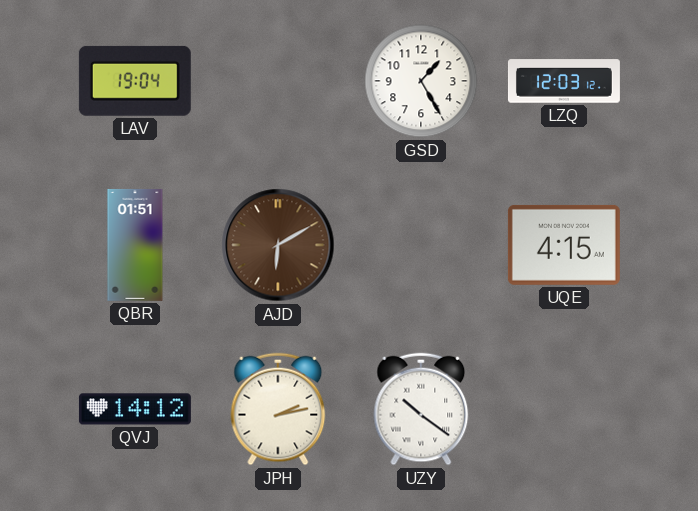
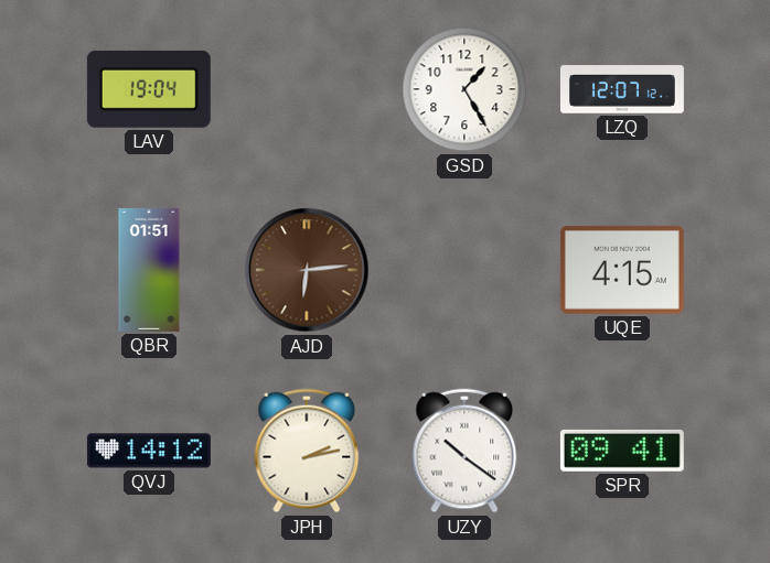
LZQ: 12:03 -> 12:07 (622, 89)
AJD: 6:10 -> 6:14 (307, 270)
SPR: none -> 09:41 (622, 451)
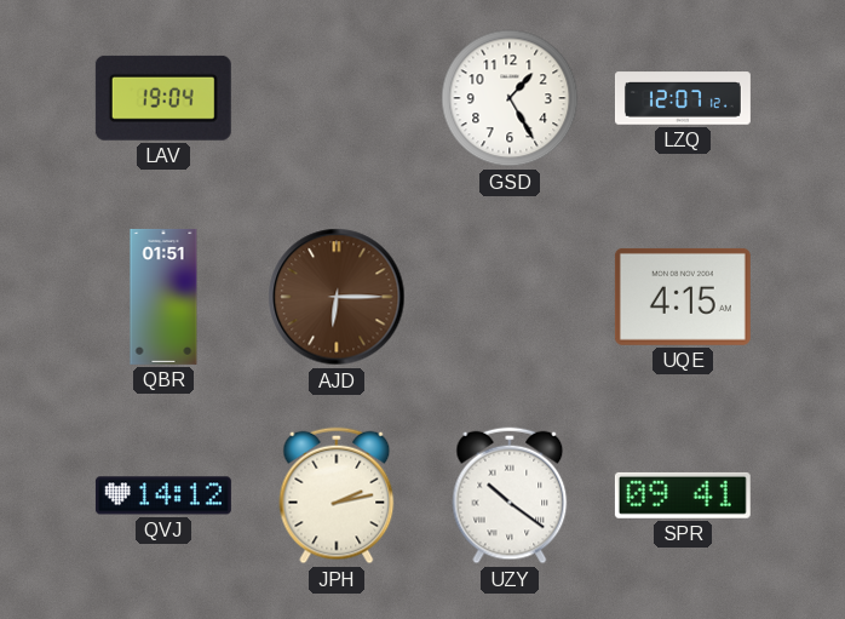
AJD: 6:14 -> 6:15 (337, 297)
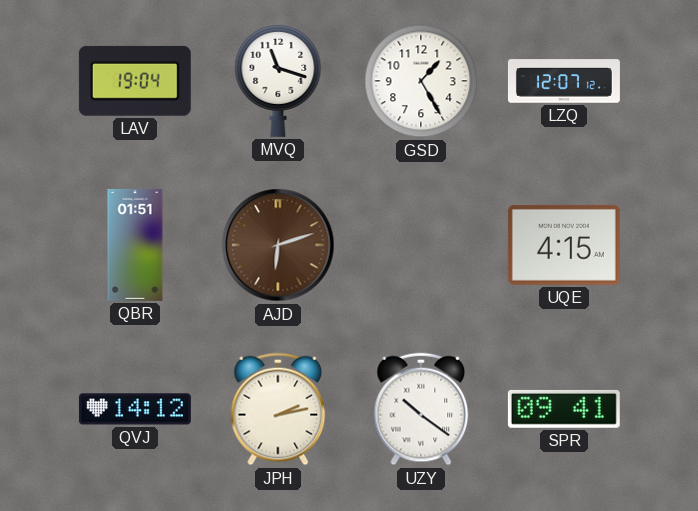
MVQ: none -> 11:18 (278, 80)
AJD: 6:15 -> 6:12 (278, 245)
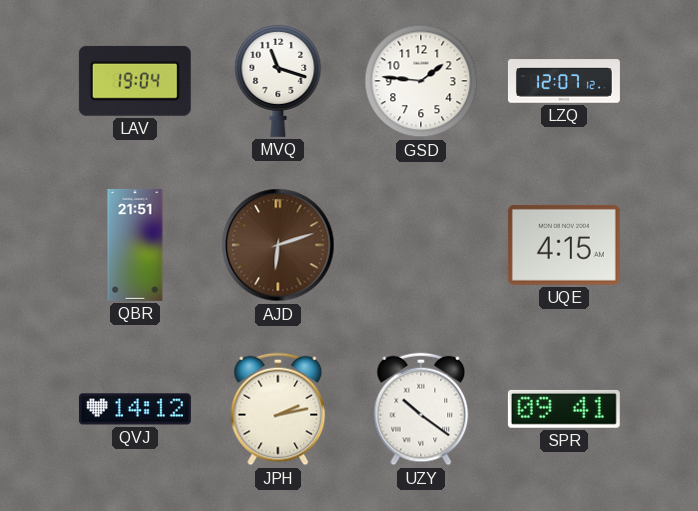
GSD: 1:25 -> 1:46 (421, 81)
QBR: 01:51 -> 21:51 (135, 245)
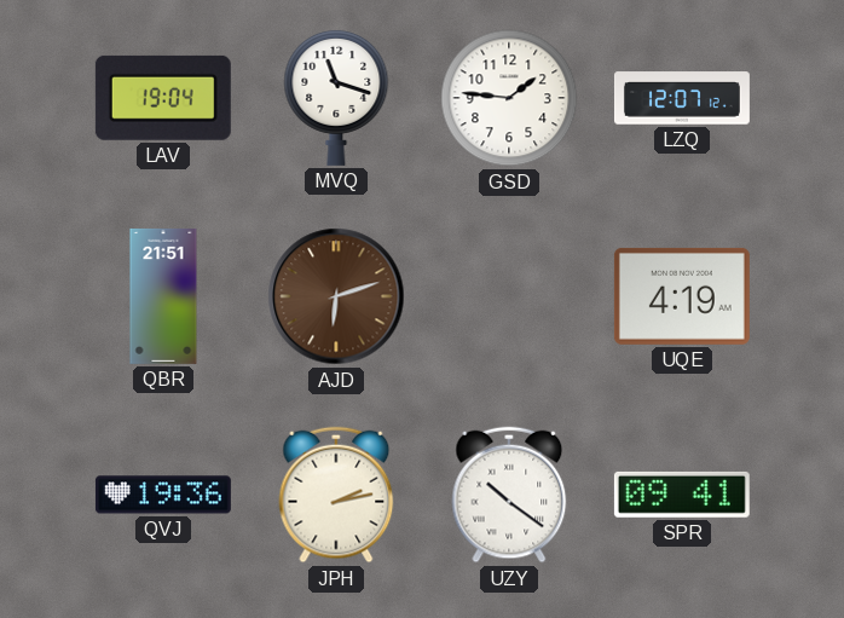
UQE: 4:15 -> 4:19 (682, 296)
QVJ: 14:12 -> 19:36 (163, 495)
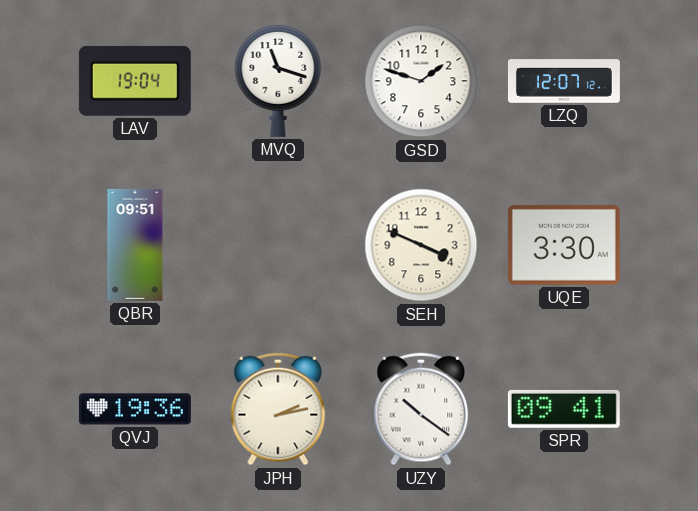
GSD: 1:46 -> 1:48 (421, 81)
QBR: 21:51 -> 09:51 (135, 245)
AJD: 6:12 -> none (336, 296)
SEH: none -> 3:49 (421, 245)
UQE: 4:19 -> 3:30 (564, 245)
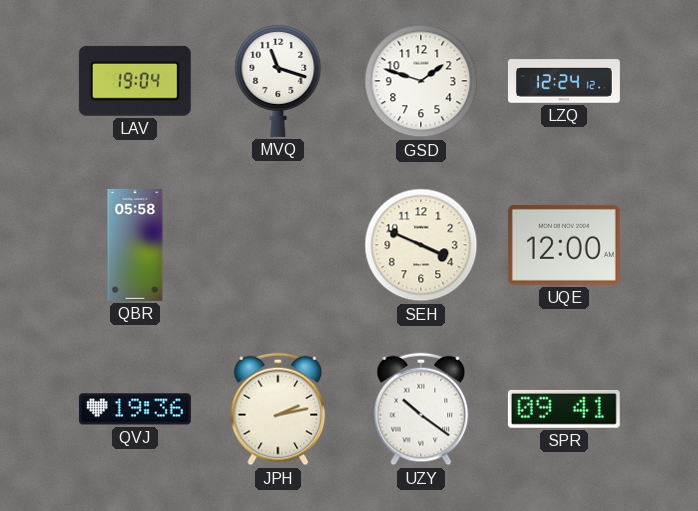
LZQ: 12:07 -> 12:24 (564, 81)
QBR: 09:51 -> 05:58 (135, 245)
UQE: 3:30 -> 12:00 (564, 245)
